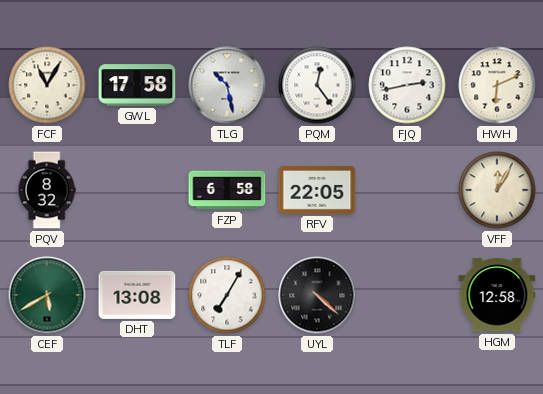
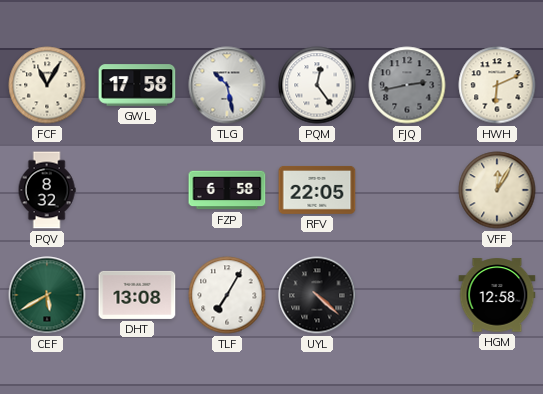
FJQ dial: white -> grey (407, 85)
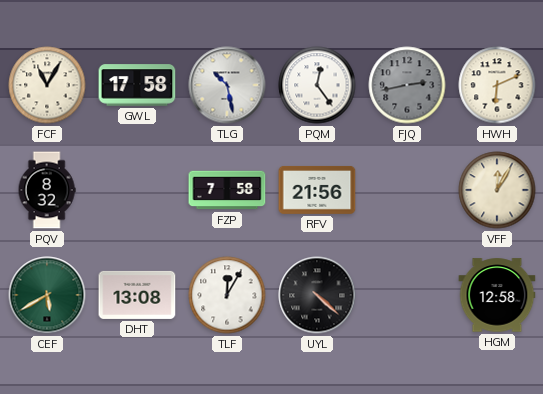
FZP: 6:58 -> 7:58 (227, 190)
RFV: 22:05 -> 21:56 (317, 190)
TLF: 7:05 -> 12:05 (227, 295)
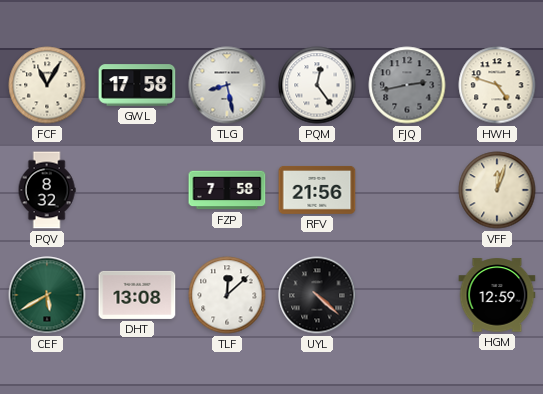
TLG: 10:28 -> 8:28 (227, 85)
HWH: 6:11 -> 4:48 (497, 85)
VFF: 12:05 -> 12:03 (497, 190)
TLF: 12:05 -> 12:08 (227, 295)
HGM: 12:58 -> 12:59 (497, 295)
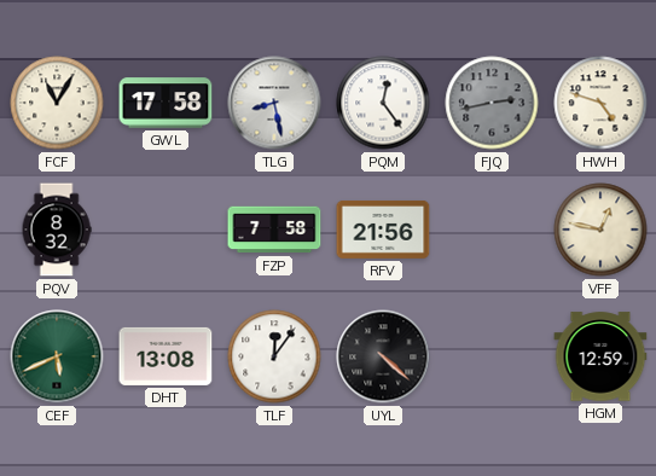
VFF: 12:03 -> 12:47 (600, 230)
CEF: 5:40 -> 5:41 (57, 356)
TLF: 12:08 -> 12:06 (274, 356)
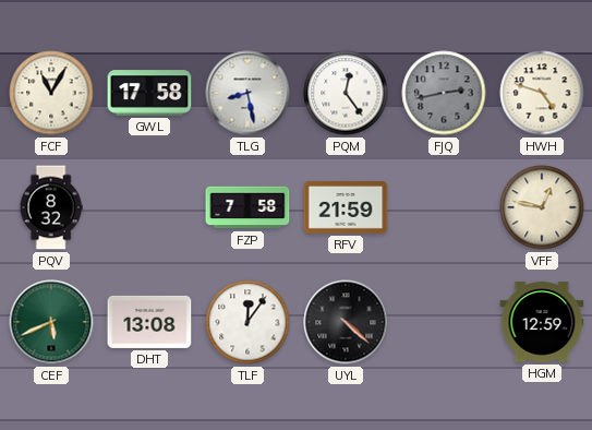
RFV: 21:56 -> 21:59 (346, 207)
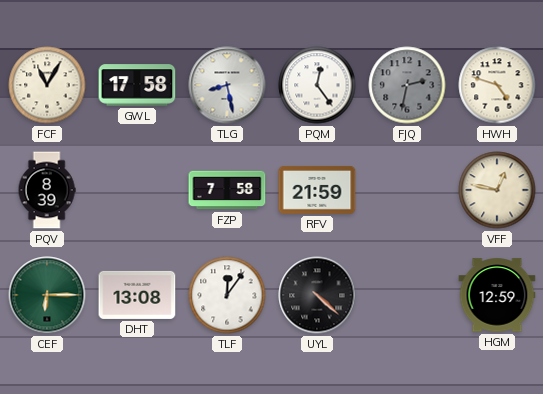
FJQ: 2:43 -> 2:32 (407, 85)
PQV: 8:32 -> 8:39 (47, 190)
CEF: 5:41 -> 6:15 (47, 295)
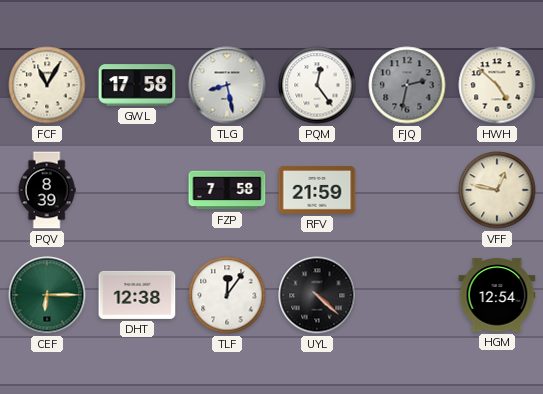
HWH: 4:48 -> 4:52 (497, 85)
DHT: 13:08 -> 12:38 (137, 295)
HGM: 12:59 -> 12:54 (497, 295)
